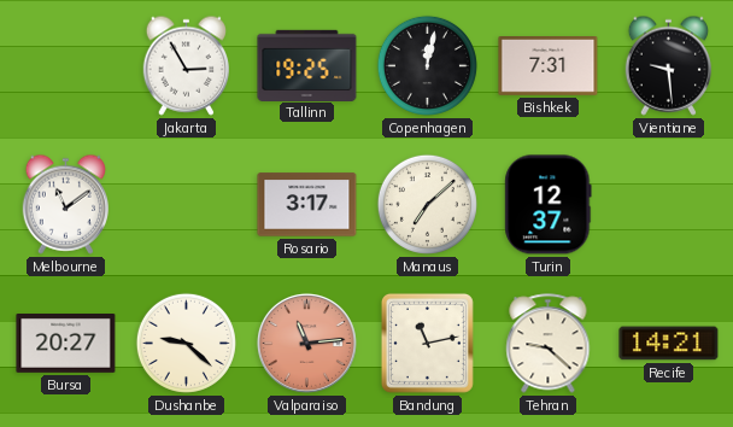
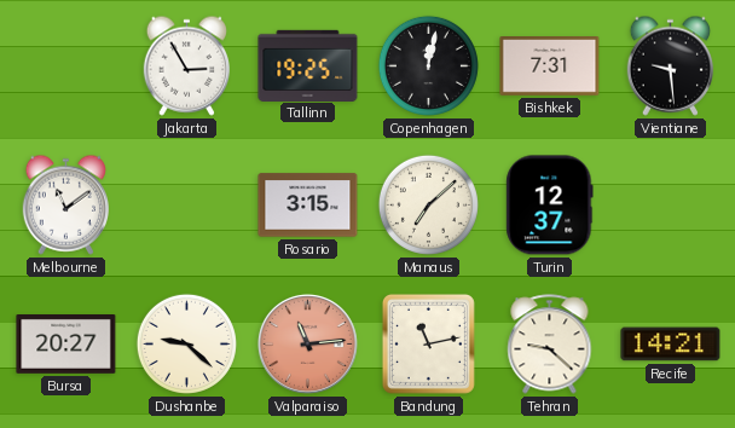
Rosario: 3:17 -> 3:15 (308, 206)
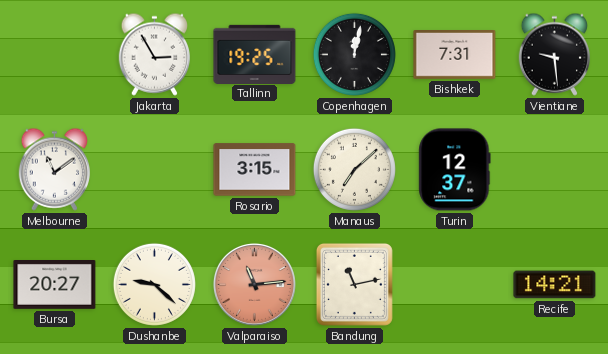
Tehran: 9:22 -> none (550, 345)
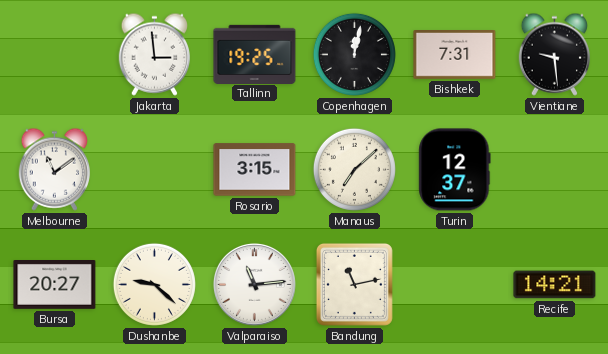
Jakarta: 2:55 -> 2:59 (154, 54)
Valparaiso dial: salmon -> white (254, 284)
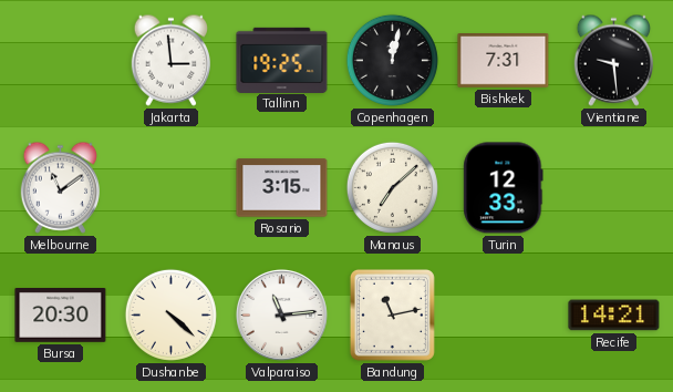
Turin: 12:37 -> 12:33 (504, 188)
Bursa: 20:27 -> 20:30 (61, 316)
Dushanbe: 9:22 -> 4:22 (170, 314)
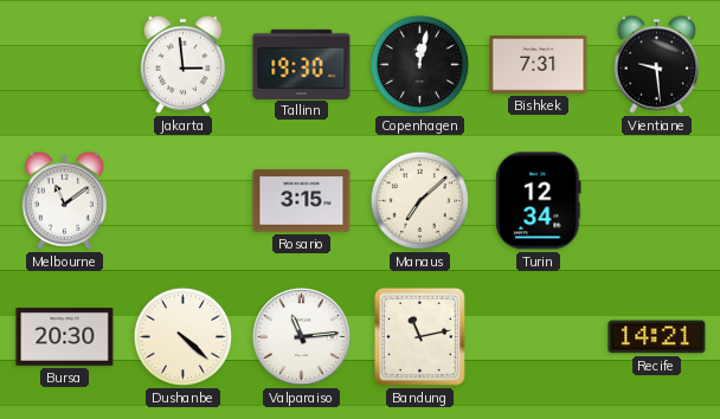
Tallinn: 19:25 -> 19:30 (302, 64)
Turin: 12:33 -> 12:34 (539, 201)
